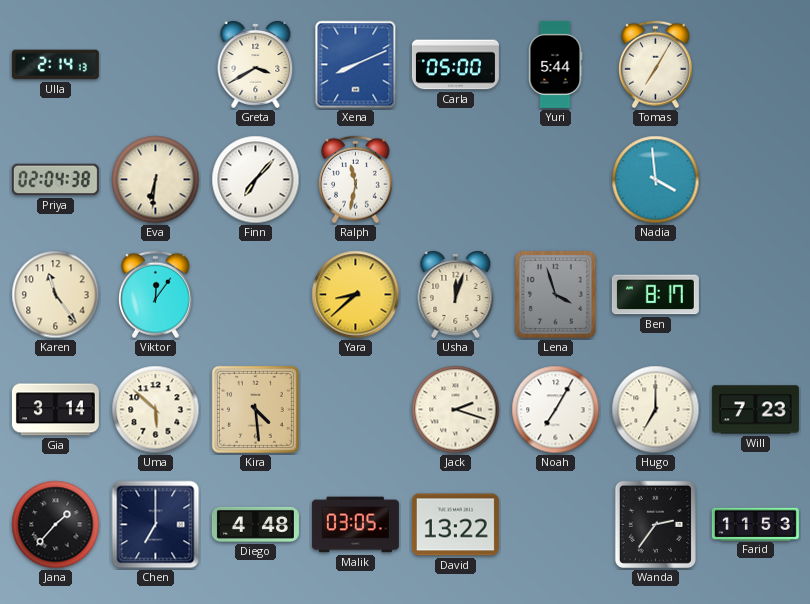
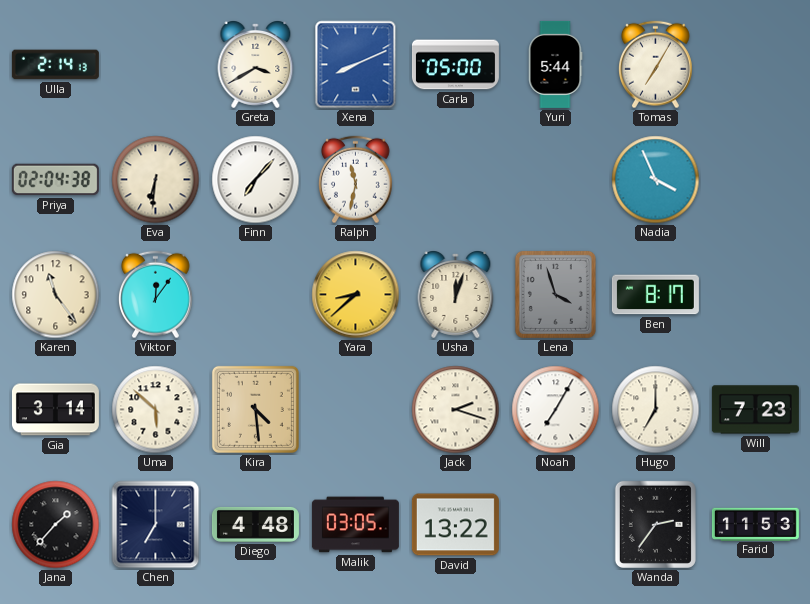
Nadia: 3:59 -> 3:56 (656, 180)
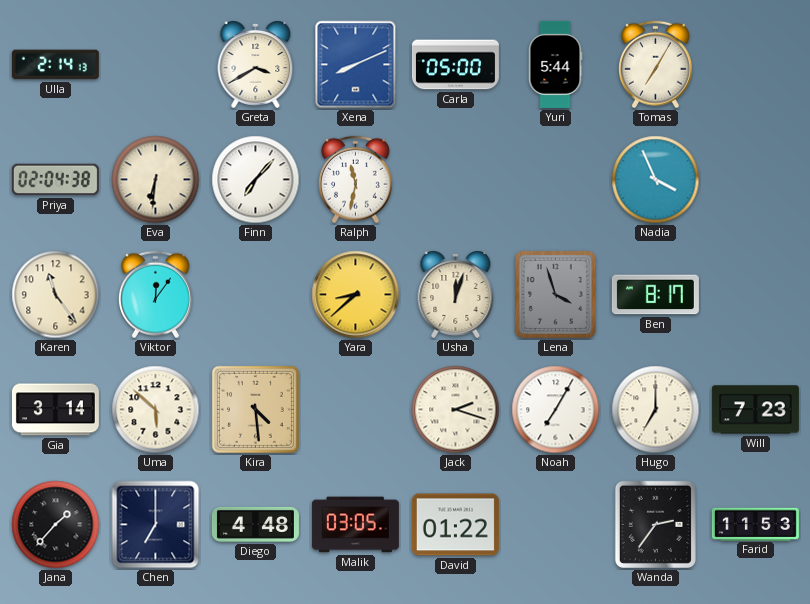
David: 13:22 -> 01:22 (455, 525)
